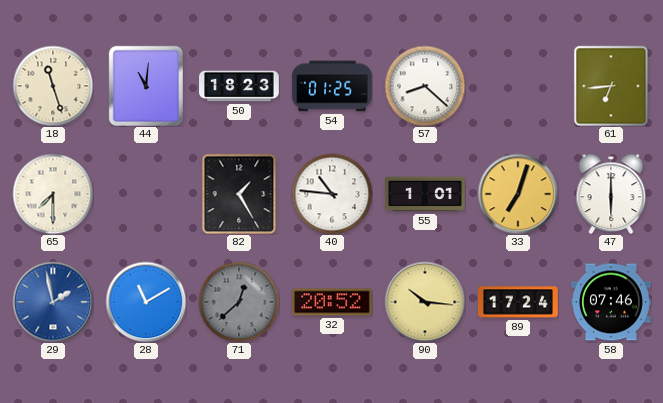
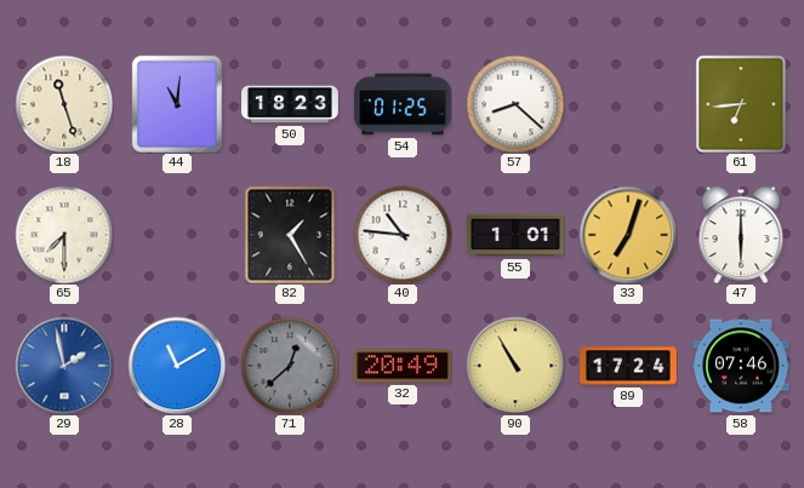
32: 20:52 -> 20:49 (403, 366)
90: 10:16 -> 10:55 (515, 366)
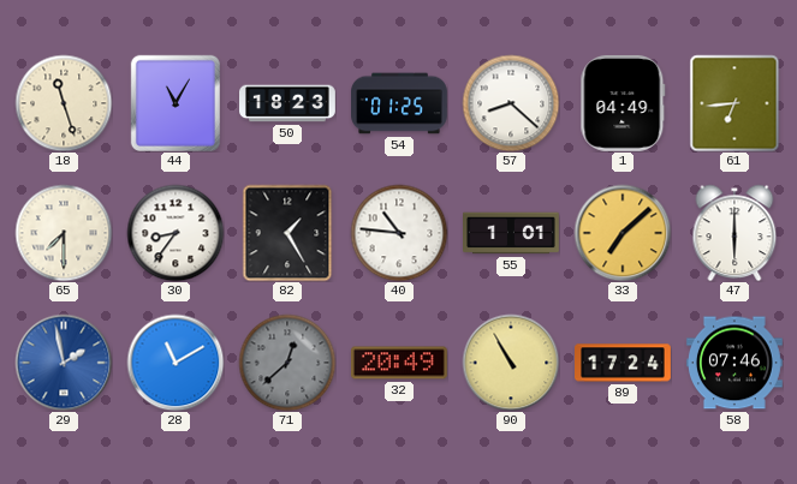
44: 11:01 -> 11:05 (176, 102)
1: none -> 04:49 (623, 103)
30: none -> 8:36 (176, 233)
33: 7:03 -> 7:08 (623, 233)
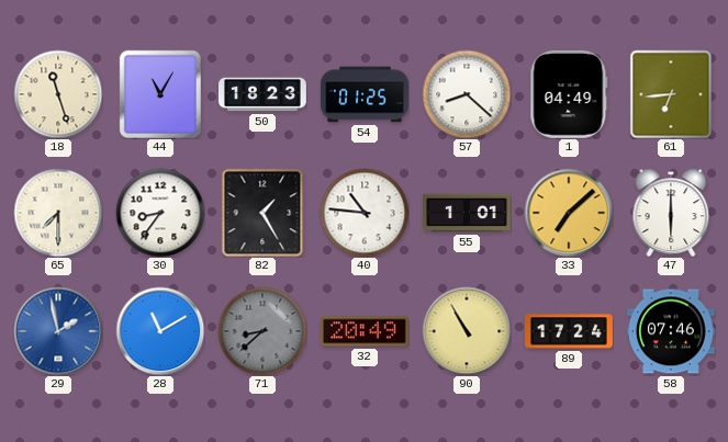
71: 12:38 -> 8:38 (262, 331)
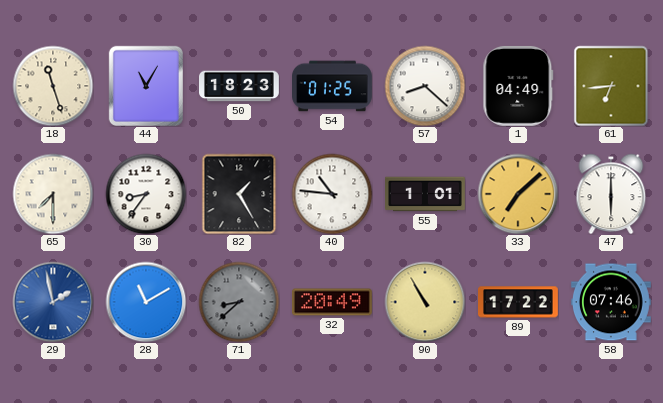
89: 17:24 -> 17:22 (519, 302)
